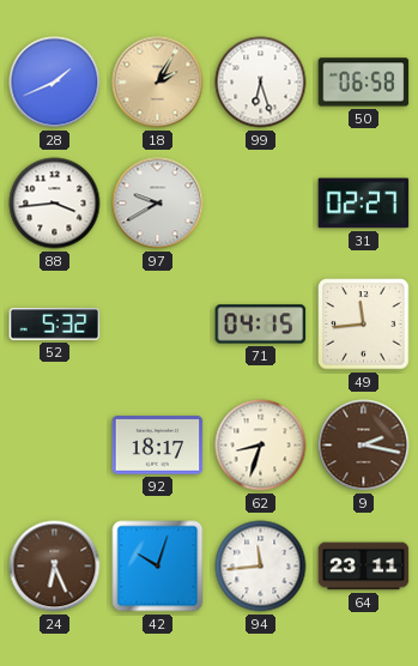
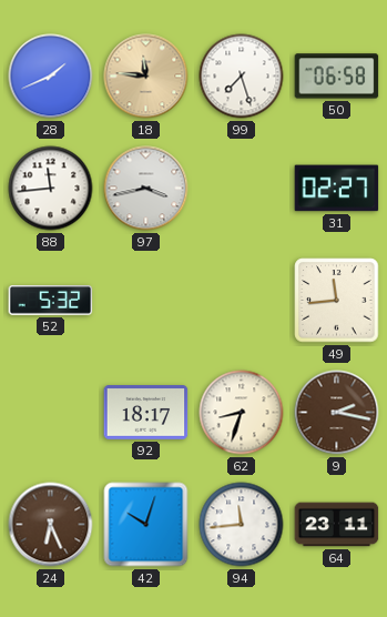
18: 2:05 -> 11:46 (146, 77)
99: 6:27 -> 7:27 (242, 77)
88: 3:44 -> 11:44 (51, 189)
97: 9:40 -> 3:43 (146, 189)
71: 04:15 -> none (261, 325)
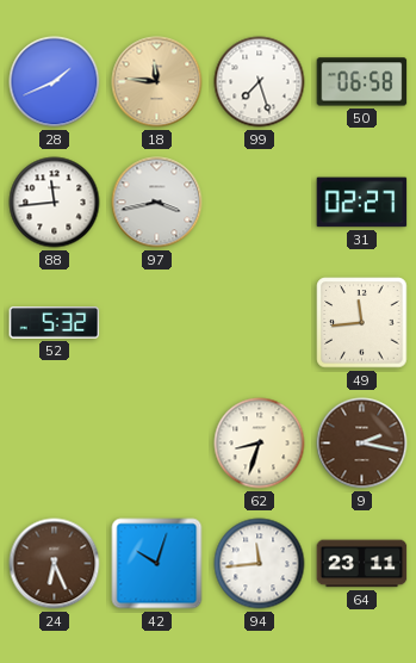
92: 18:17 -> none (146, 413)
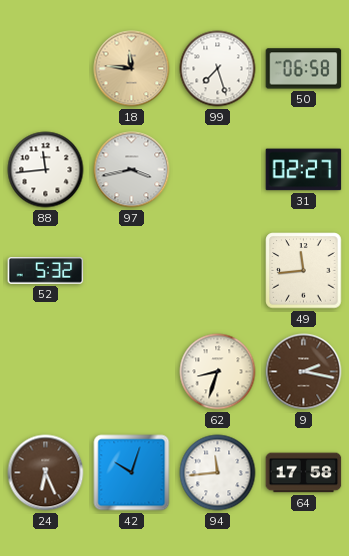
28: 1:41 -> none (55, 82)
64: 23:11 -> 17:58 (304, 473)
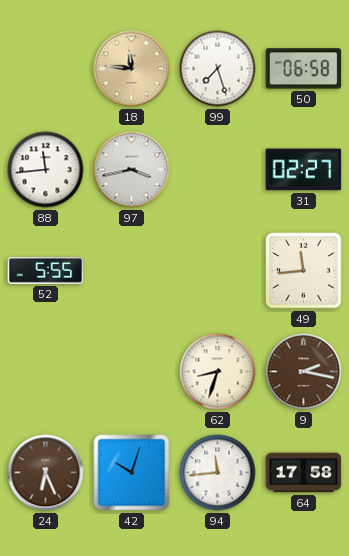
52: 5:32 -> 5:55 (46, 271)
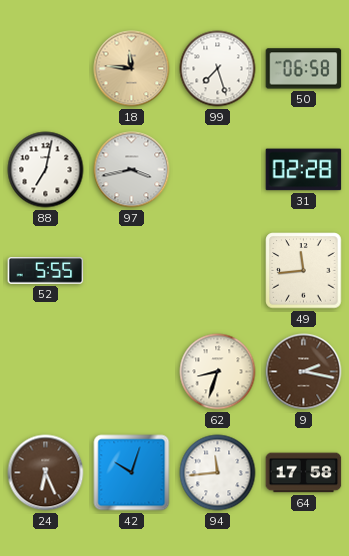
88: 11:44 -> 7:02 (46, 170)
31: 02:27 -> 02:28 (304, 170)
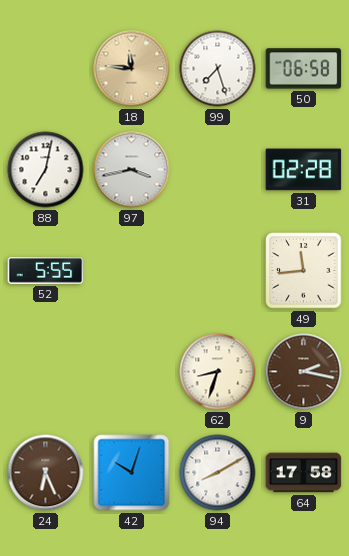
94: 11:44 -> 8:10 (218, 473)
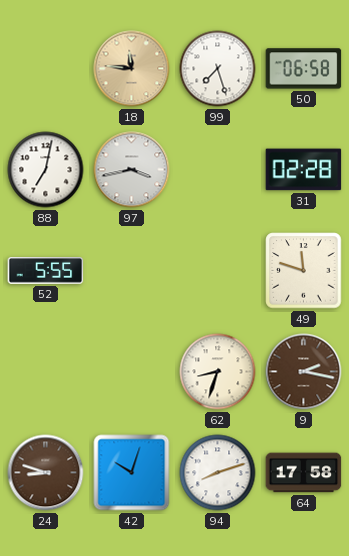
49: 11:44 -> 11:48 (304, 271)
24: 6:26 -> 8:48 (46, 473)
94: 8:10 -> 8:12 (218, 473)
